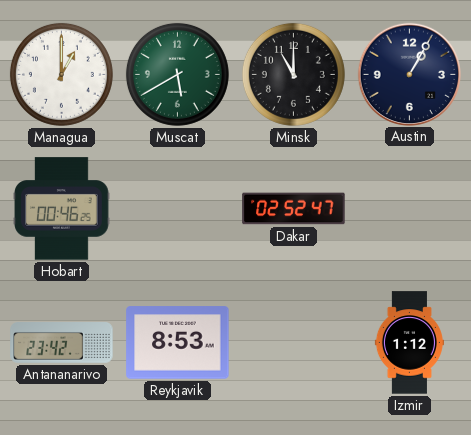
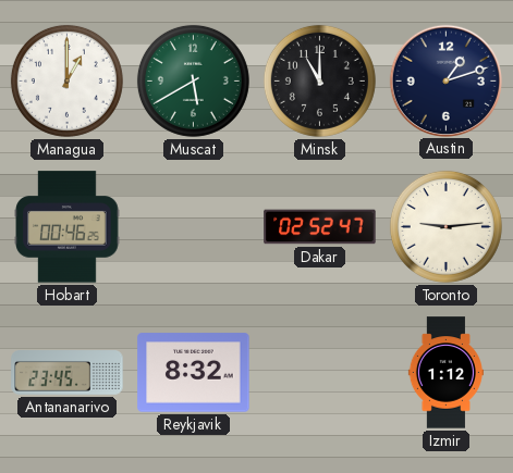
Austin: 1:05 -> 1:12 (445, 80)
Toronto: none -> 9:14 (445, 226)
Antananarivo: 23:42 -> 23:45 (68, 373)
Reykjavik: 8:53 -> 8:32 (194, 373)
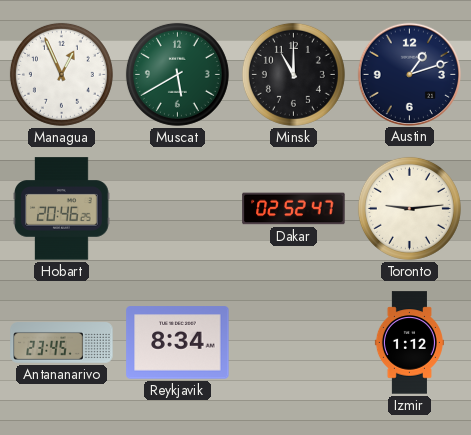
Managua: 1:00 -> 12:56 (61, 74)
Hobart: 00:46 -> 20:46 (62, 209)
Reykjavik: 8:32 -> 8:34 (178, 343)
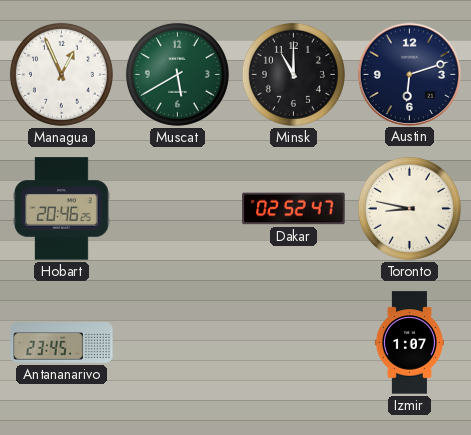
Austin: 1:12 -> 6:12 (409, 74)
Toronto: 9:14 -> 8:47 (409, 208)
Reykjavik: 8:34 -> none (178, 343)
Izmir: 1:12 -> 1:07 (409, 343)
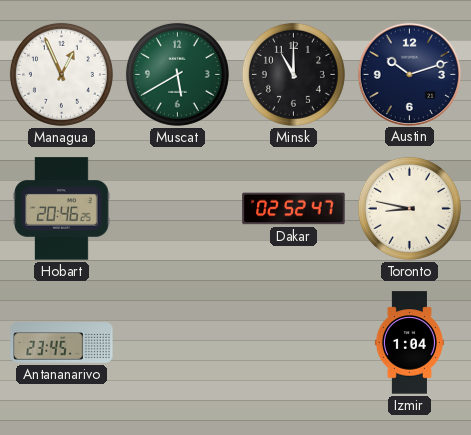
Austin: 6:12 -> 10:12 (409, 74)
Izmir: 1:07 -> 1:04 (409, 343)
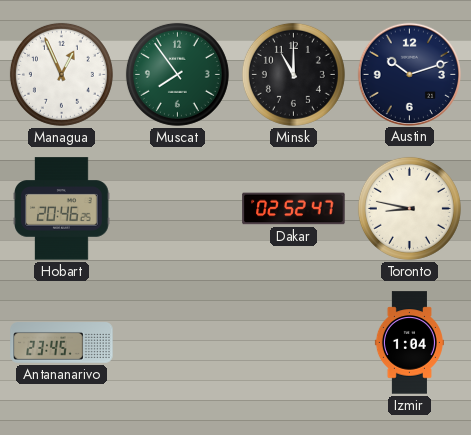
Muscat: 5:40 -> 7:54 (177, 74)
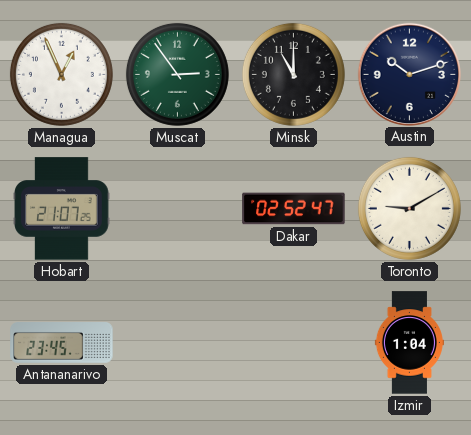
Muscat: 7:54 -> 2:54 (177, 74)
Hobart: 20:46 -> 21:07 (62, 209)
Toronto: 8:47 -> 9:10 (409, 208)
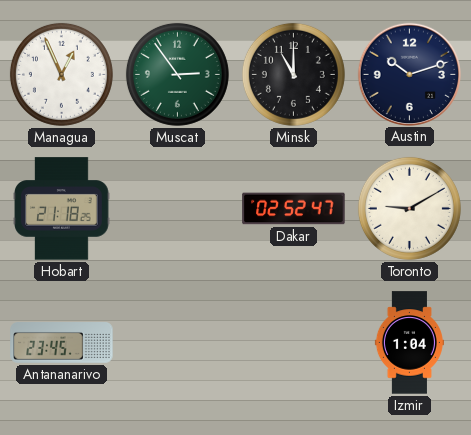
Hobart: 21:07 -> 21:18 (62, 209)
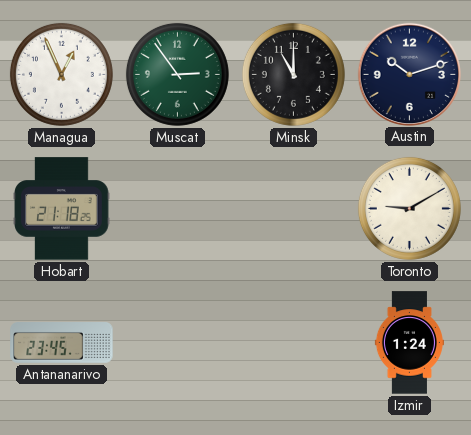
Dakar: 02:52 -> none (294, 209)
Izmir: 1:04 -> 1:24 (409, 343)
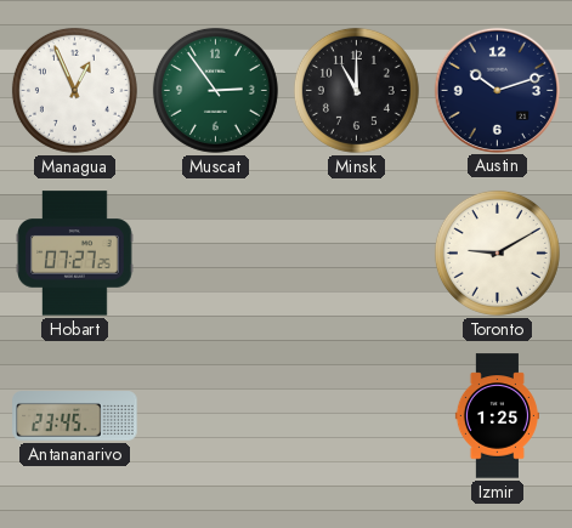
Hobart: 21:18 -> 07:27 (75, 254)
Izmir: 1:24 -> 1:25 (497, 416)
